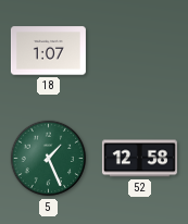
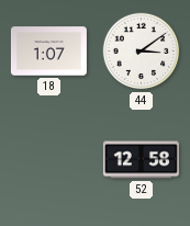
44: none -> 3:09 (142, 52)
5: 1:26 -> none (49, 159)
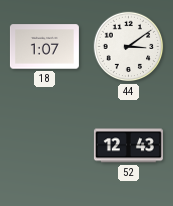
52: 12:58 -> 12:43 (128, 146)
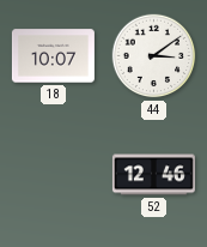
18: 1:07 -> 10:07 (53, 56)
52: 12:43 -> 12:46 (153, 175)
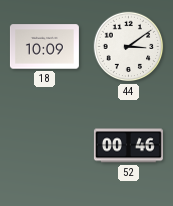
18: 10:07 -> 10:09 (44, 47)
52: 12:46 -> 00:46 (128, 146)
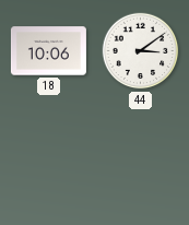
18: 10:09 -> 10:06 (48, 51)
52: 00:46 -> none (128, 146)
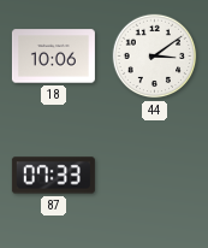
87: none -> 07:33 (53, 176)
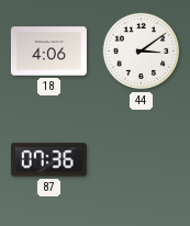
18: 10:06 -> 4:06 (48, 52)
87: 07:33 -> 07:36 (48, 160)
